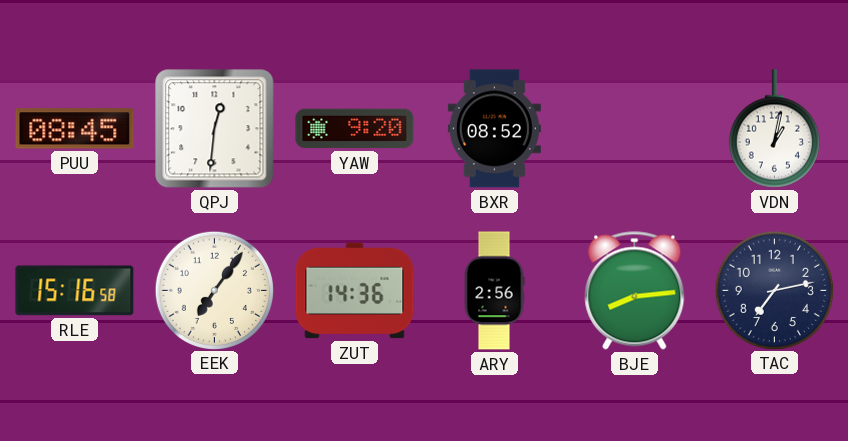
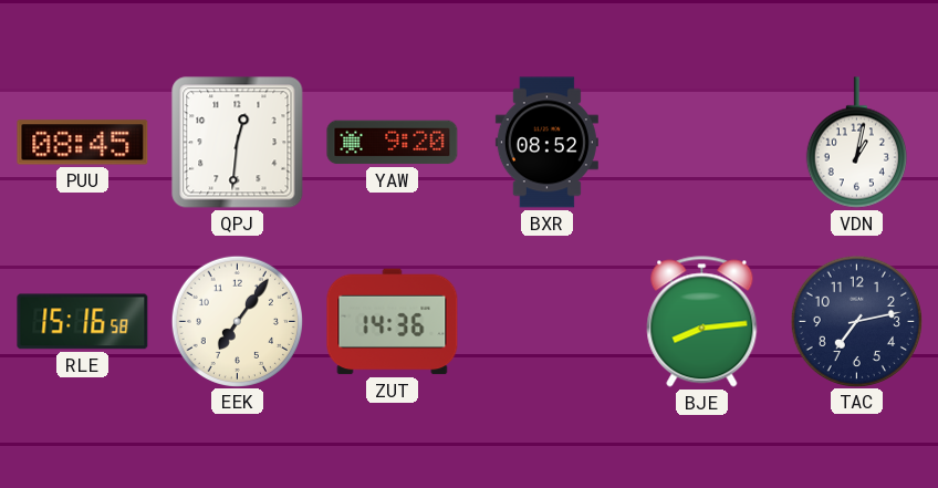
ARY: 2:56 -> none (494, 291)
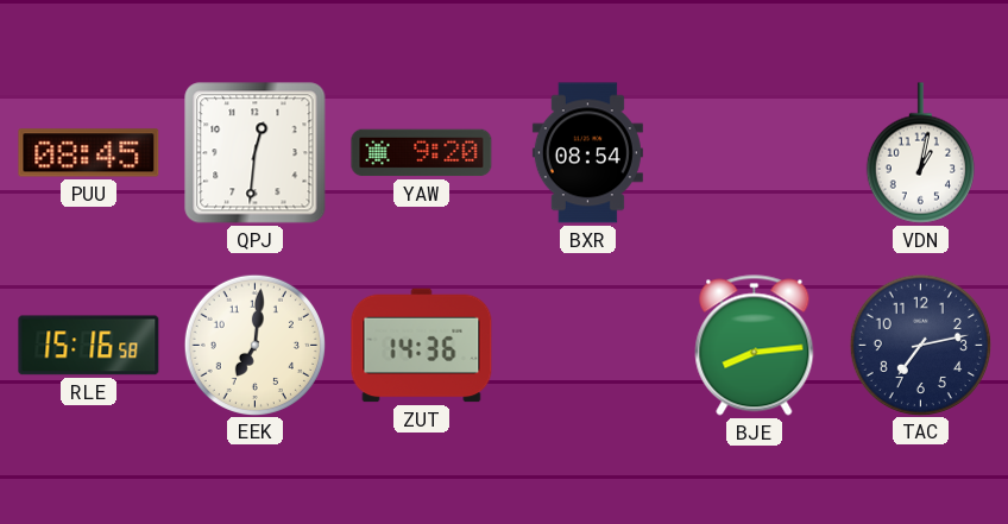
BXR: 08:52 -> 08:54 (587, 153)
EEK: 7:06 -> 7:01 (254, 345)
